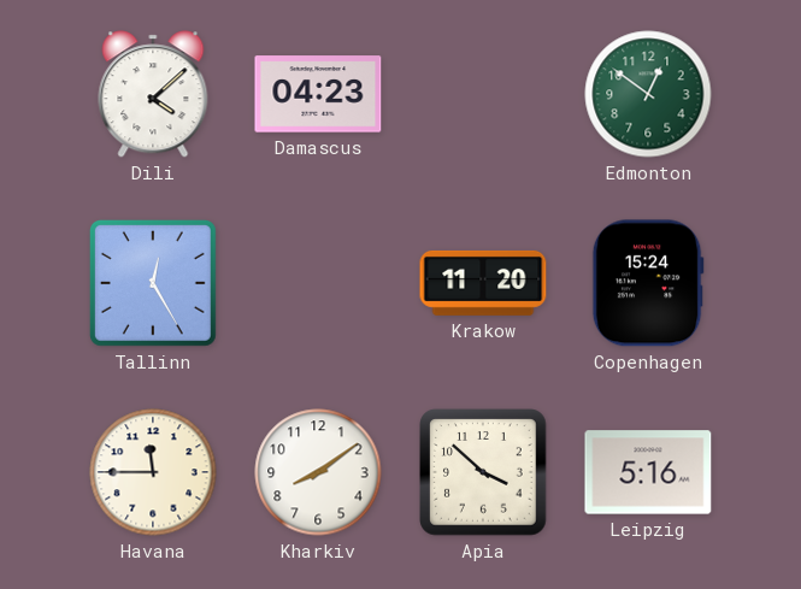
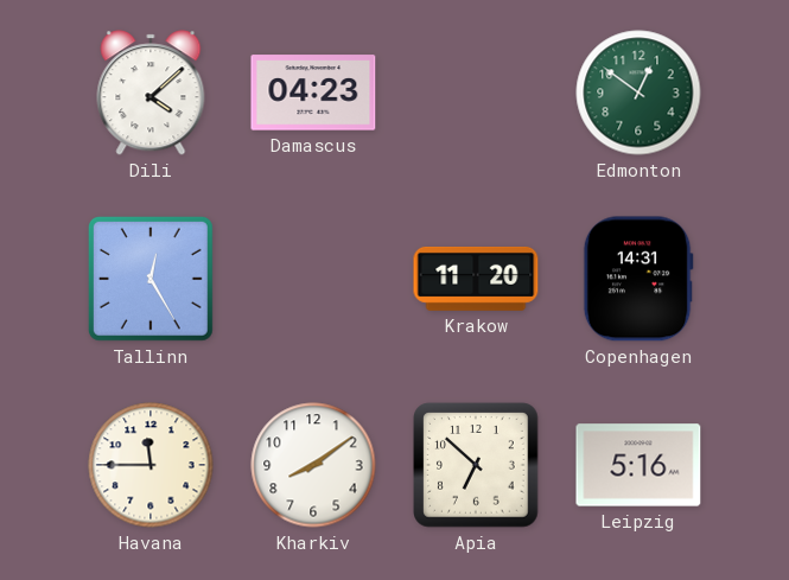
Copenhagen: 15:24 -> 14:31 (638, 279)
Apia: 3:52 -> 6:52 (476, 465)
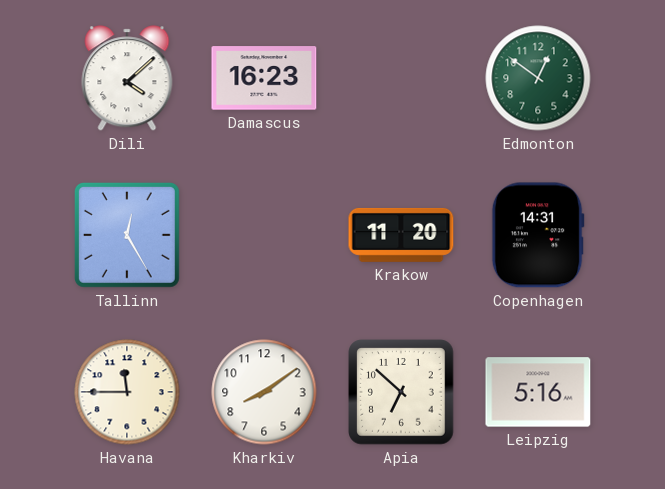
Damascus: 04:23 -> 16:23 (264, 78)
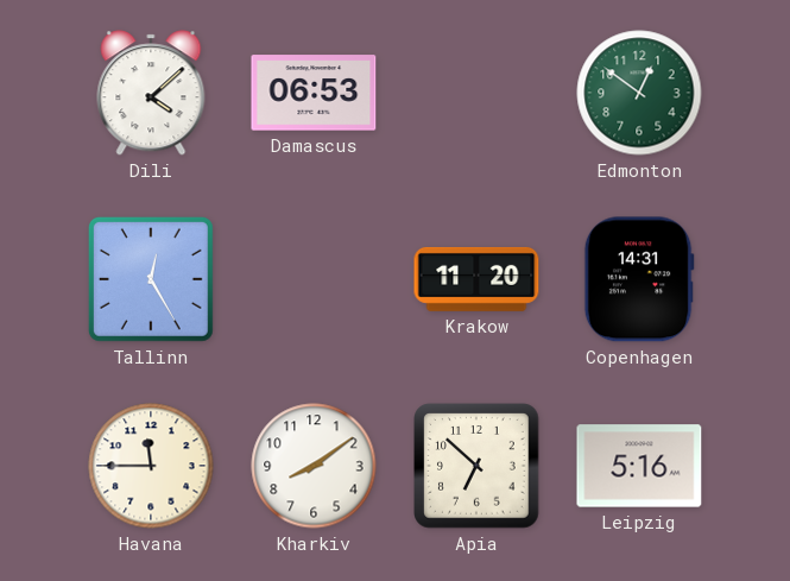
Damascus: 16:23 -> 06:53 (314, 93)
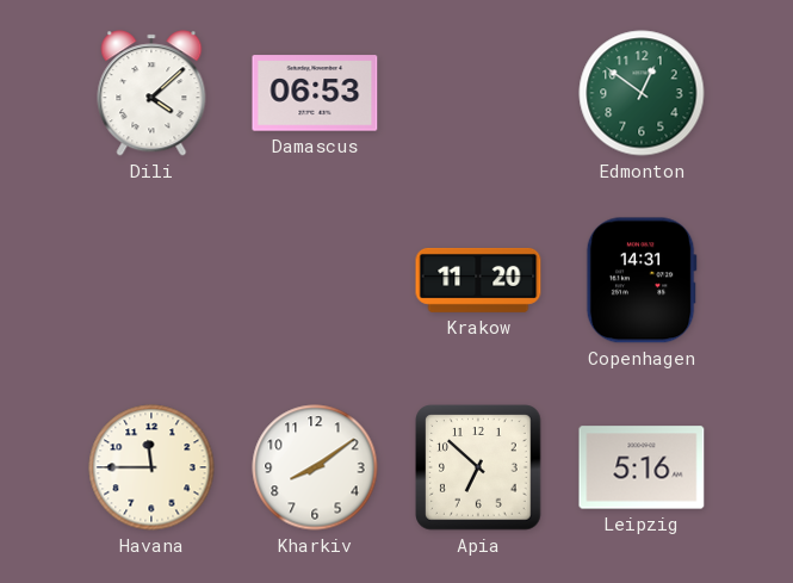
Tallinn: 12:25 -> none (151, 279)
